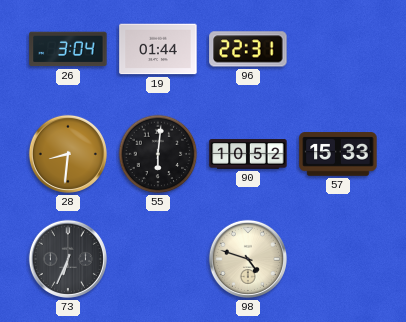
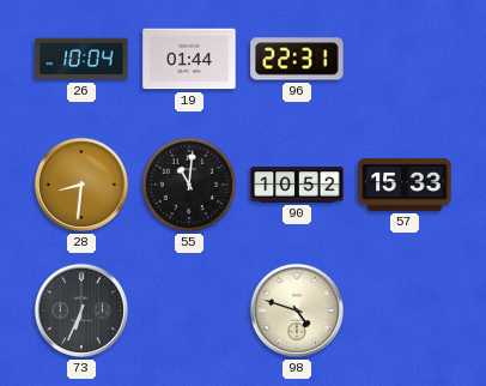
26: 3:04 -> 10:04 (81, 59)
55: 6:01 -> 11:01 (189, 185)
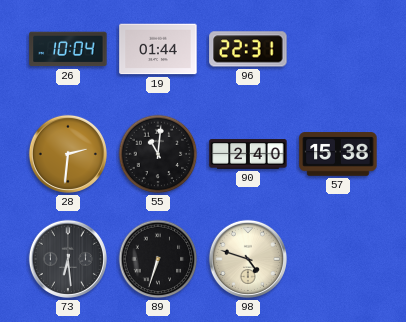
28: 8:31 -> 2:31 (68, 154)
90: 10:52 -> 2:40 (248, 154)
57: 15:33 -> 15:38 (338, 154)
73: 6:34 -> 6:29 (68, 259)
89: none -> 6:33 (158, 259)
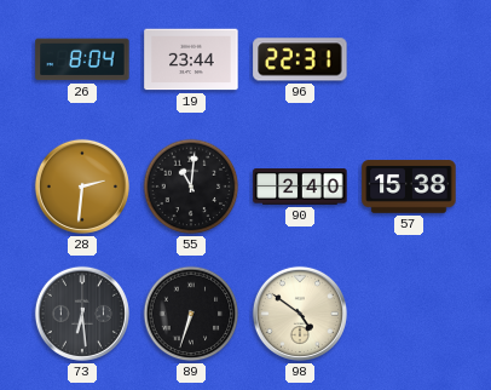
26: 10:04 -> 8:04 (82, 59)
19: 01:44 -> 23:44 (191, 59)
98: 4:48 -> 4:51 (300, 314)
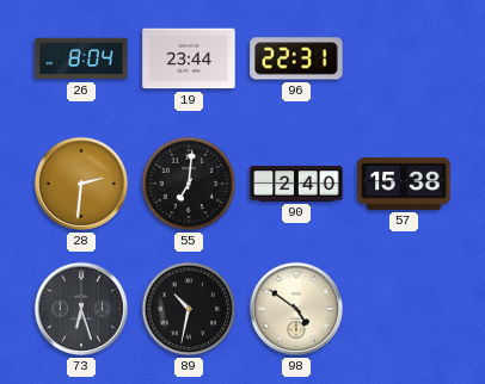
55: 11:01 -> 7:01 (189, 184)
73: 6:29 -> 6:27 (81, 309)
89: 6:33 -> 10:32 (189, 309)
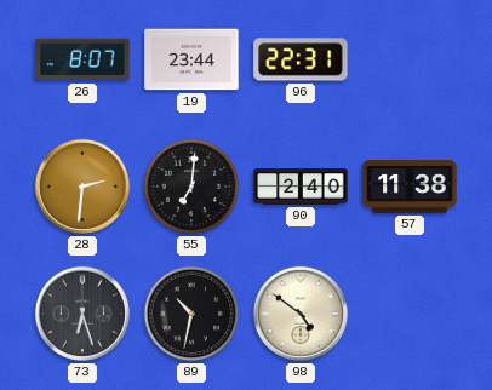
26: 8:04 -> 8:07 (82, 59)
57: 15:38 -> 11:38 (410, 187)
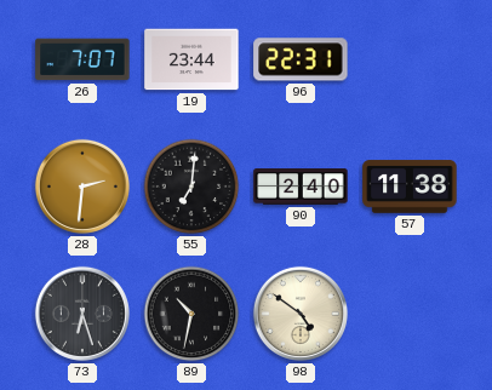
26: 8:07 -> 7:07 (82, 59)
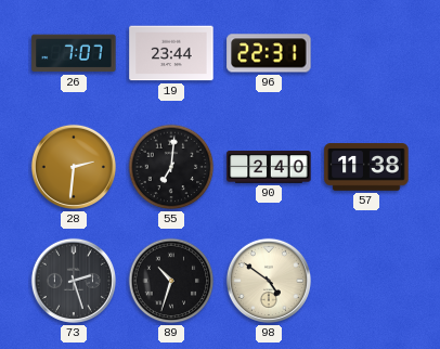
73: 6:27 -> 2:27 (74, 281)
89: 10:32 -> 10:33 (171, 281)
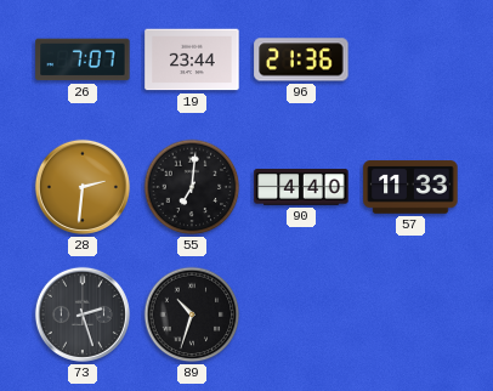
96: 22:31 -> 21:36 (301, 59)
90: 2:40 -> 4:40 (301, 187)
57: 11:38 -> 11:33 (410, 187)
98: 4:51 -> none (269, 281)
